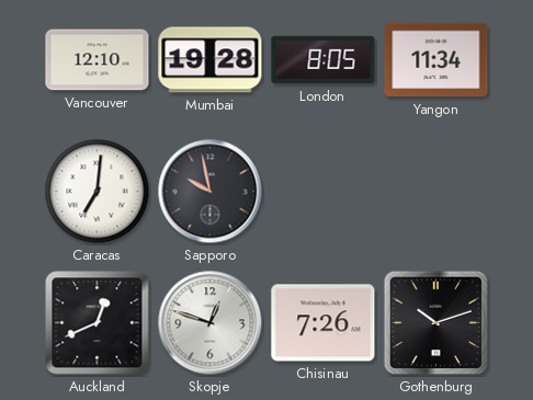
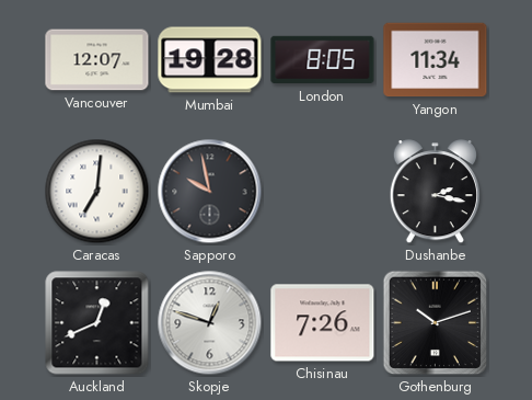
Vancouver: 12:10 -> 12:07 (97, 60)
Dushanbe: none -> 2:17 (435, 192)
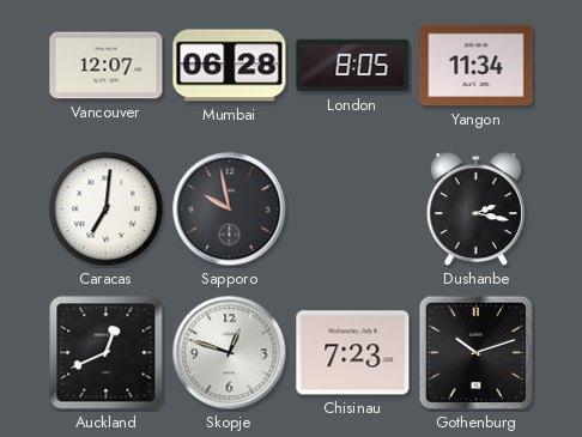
Mumbai: 19:28 -> 06:28 (230, 66)
Chisinau: 7:26 -> 7:23 (353, 353)
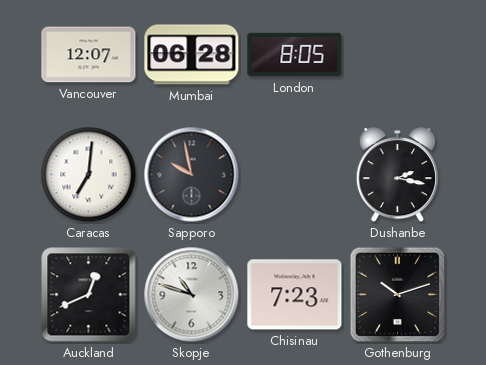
Yangon: 11:34 -> none (477, 66)
Skopje: 12:48 -> 10:48 (192, 295)
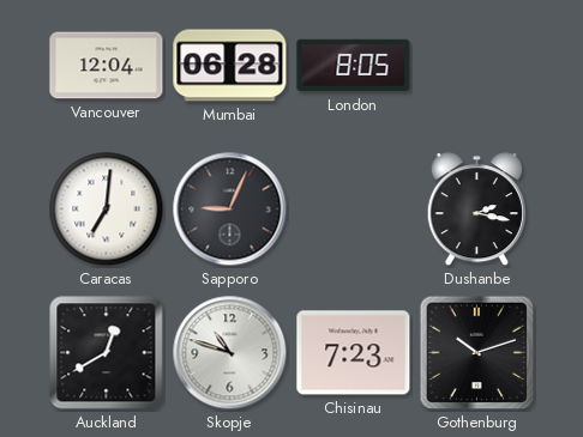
Vancouver: 12:07 -> 12:04 (107, 66)
Sapporo: 9:58 -> 9:04 (230, 210)
Auckland: 12:41 -> 12:40 (107, 353)
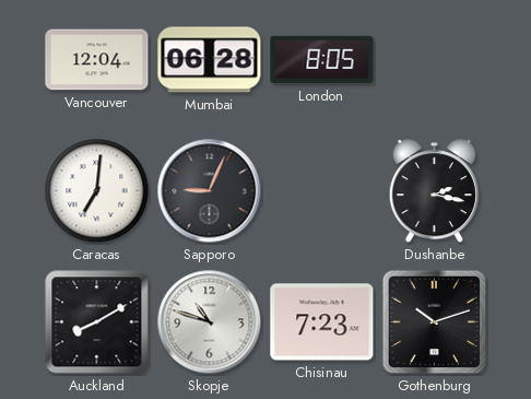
Auckland: 12:40 -> 8:10 (97, 322)
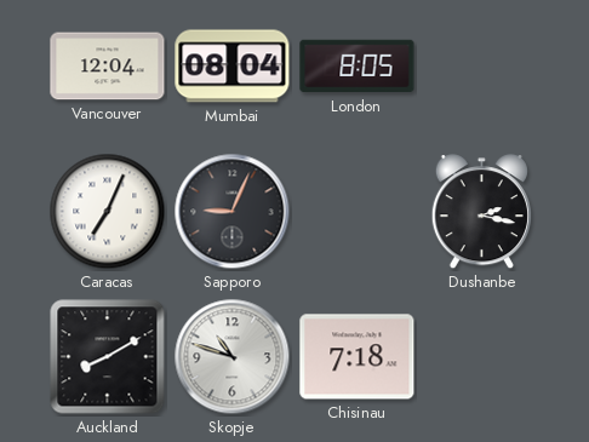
Mumbai: 06:28 -> 08:04 (233, 67)
Caracas: 7:01 -> 7:04 (108, 212)
Chisinau: 7:23 -> 7:18 (358, 357)
Gothenburg: 10:12 -> none (435, 322)
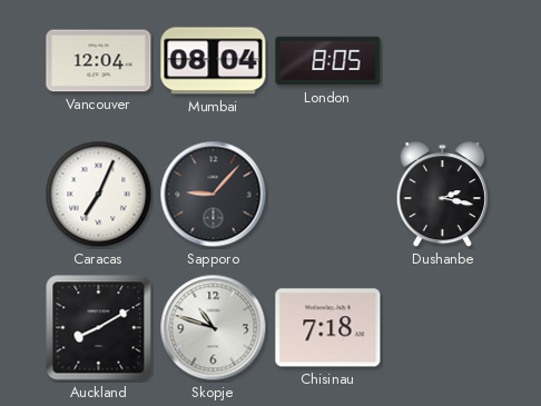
Sapporo: 9:04 -> 9:07 (214, 195)
